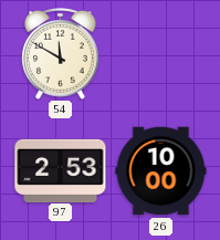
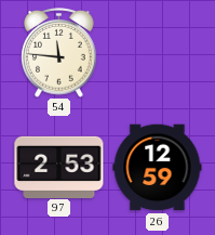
54: 11:50 -> 11:46 (59, 53)
26: 10:00 -> 12:59 (158, 168)
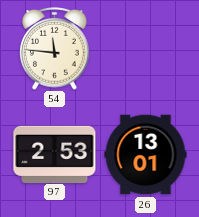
26: 12:59 -> 13:01 (146, 155)
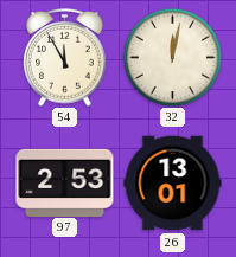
54: 11:46 -> 11:55 (65, 58)
32: none -> 12:02 (172, 57)
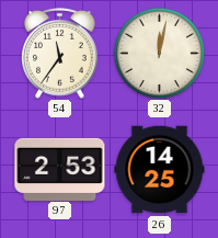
54: 11:55 -> 11:36 (60, 54)
26: 13:01 -> 14:25 (160, 170)
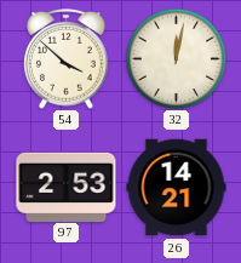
54: 11:36 -> 3:52 (67, 59)
26: 14:25 -> 14:21 (177, 188)
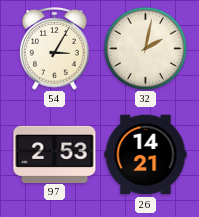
54: 3:52 -> 3:05 (55, 49)
32: 12:02 -> 2:02 (145, 48)
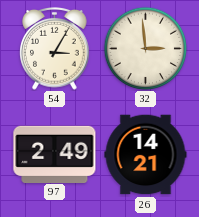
32: 2:02 -> 2:59 (145, 48)
97: 2:53 -> 2:49 (55, 154)
